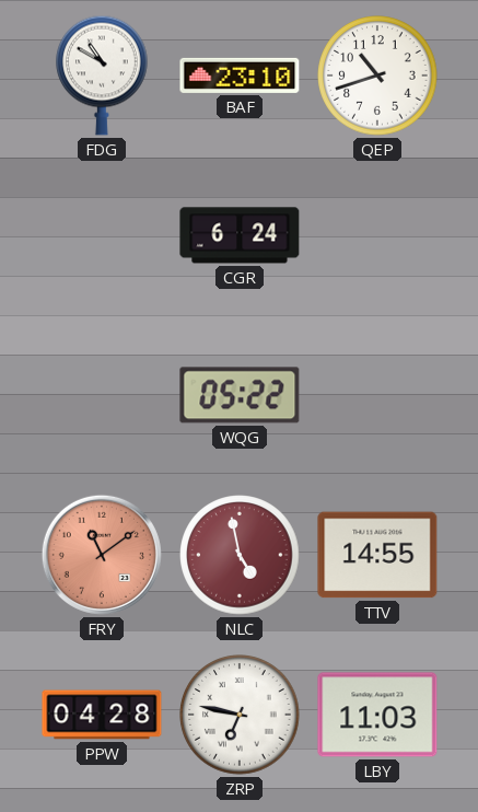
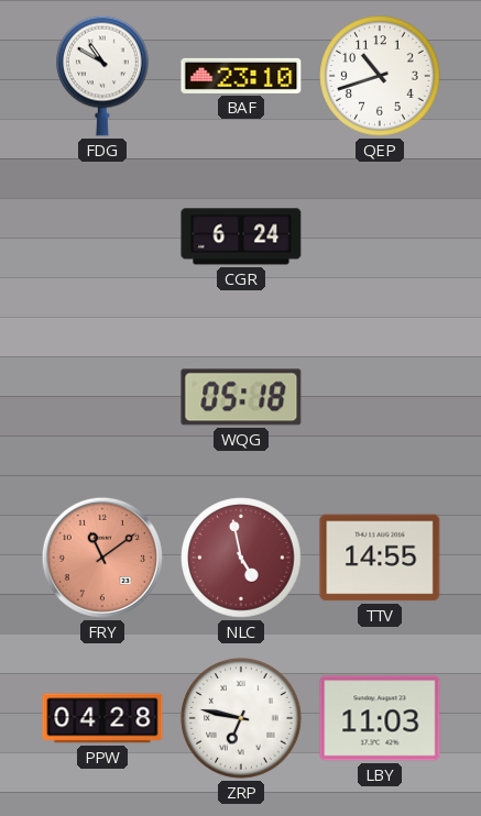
WQG: 05:22 -> 05:18 (241, 397)
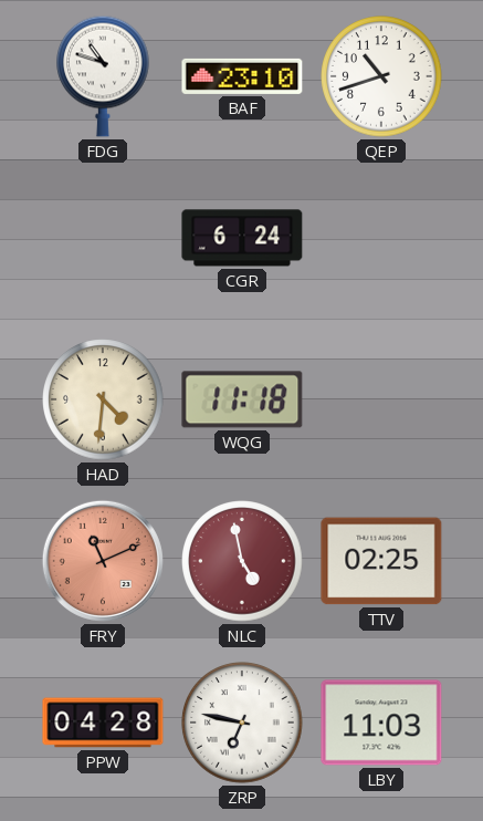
FDG: 10:50 -> 10:48 (104, 76)
HAD: none -> 4:31 (103, 399)
WQG: 05:18 -> 11:18 (242, 399)
FRY: 11:09 -> 11:11 (103, 561)
TTV: 14:55 -> 02:25 (381, 561)
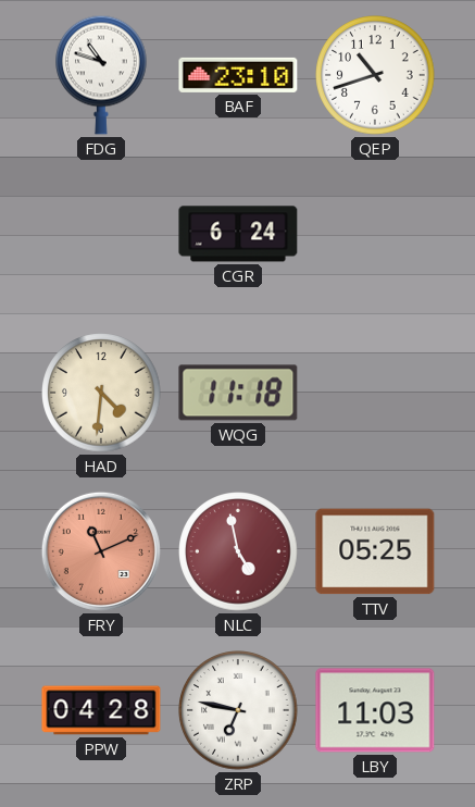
TTV: 02:25 -> 05:25 (375, 551)
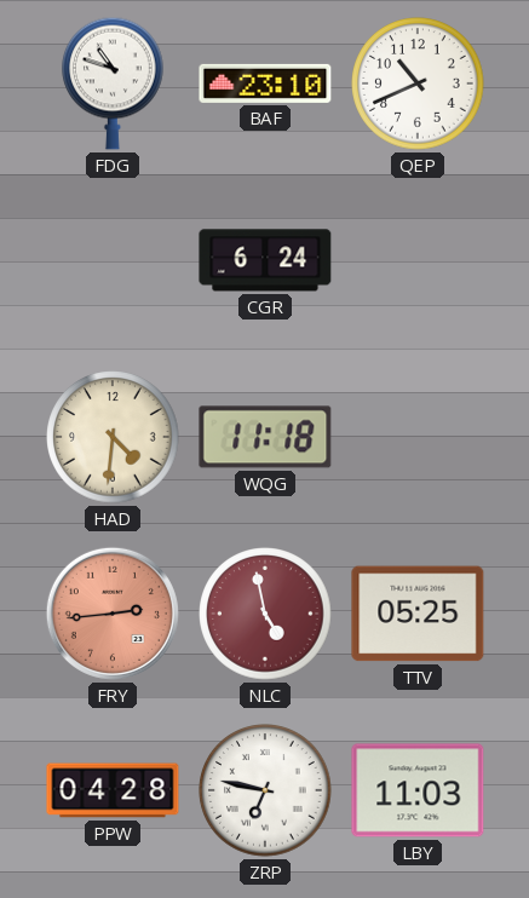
QEP: 10:42 -> 10:41 (418, 84)
FRY: 11:11 -> 2:44 (113, 614)
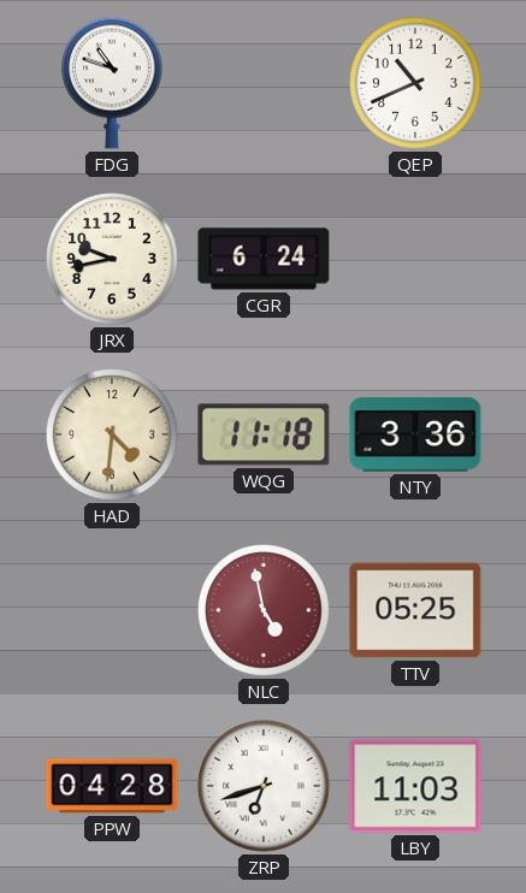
BAF: 23:10 -> none (265, 84)
JRX: none -> 9:43 (112, 259)
NTY: none -> 3:36 (415, 434)
FRY: 2:44 -> none (113, 614)
ZRP: 6:47 -> 6:42 (264, 786)
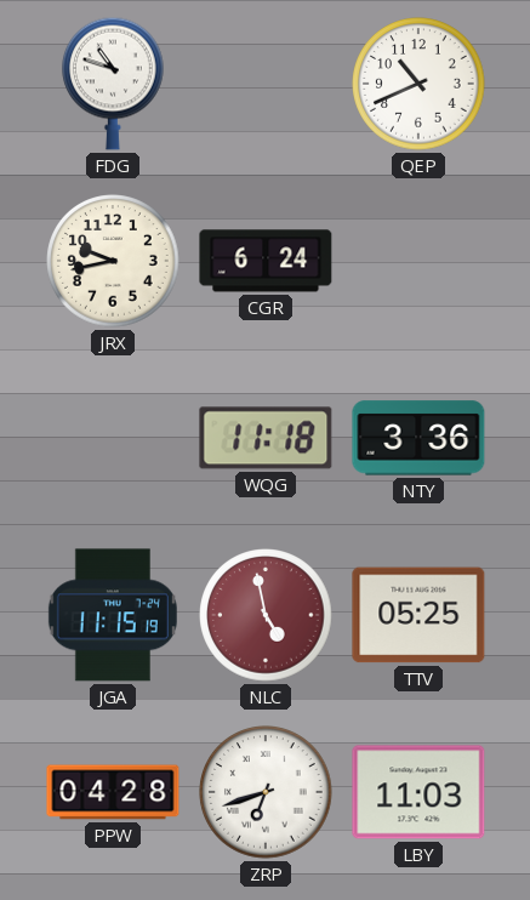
HAD: 4:31 -> none (112, 434)
JGA: none -> 11:15 (113, 615)
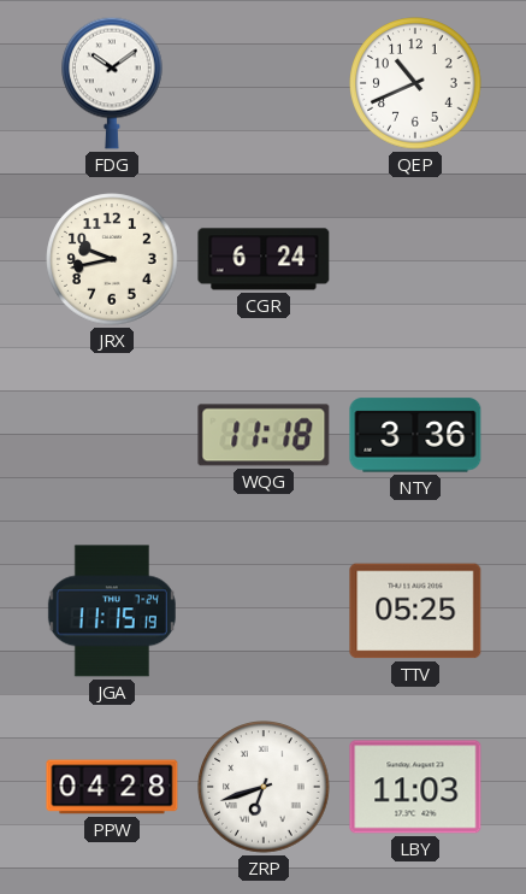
FDG: 10:48 -> 10:09 (113, 83)
NLC: 4:58 -> none (266, 615)
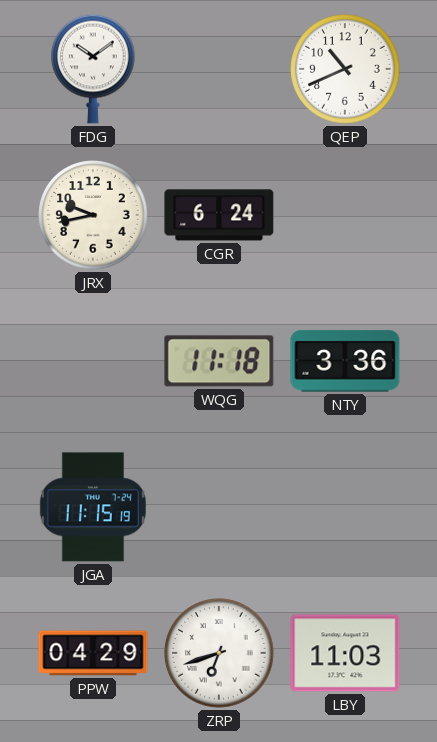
TTV: 05:25 -> none (415, 611)
PPW: 04:28 -> 04:29 (93, 653)
